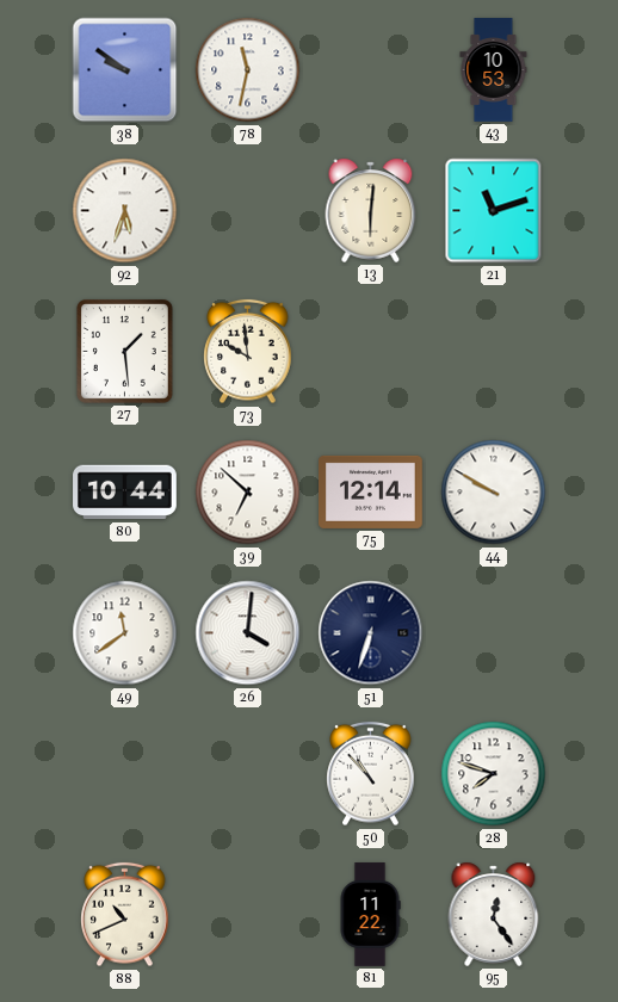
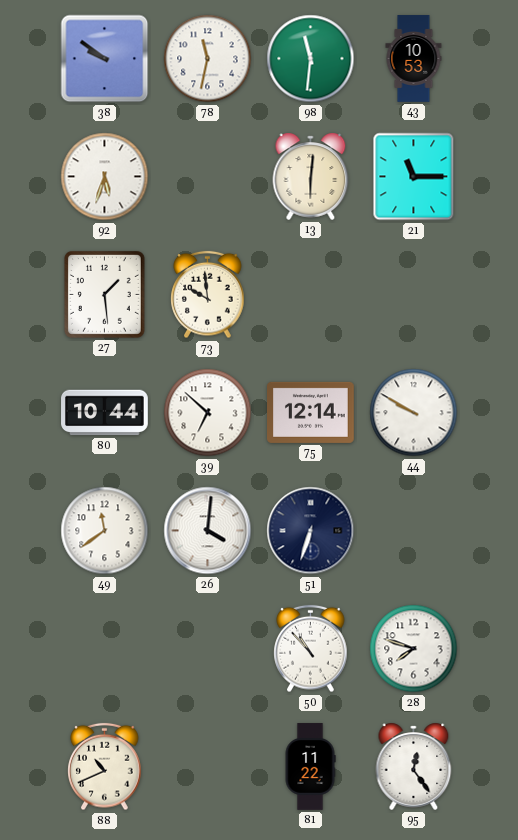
98: none -> 11:31 (311, 59)
21: 11:12 -> 11:15 (414, 177)
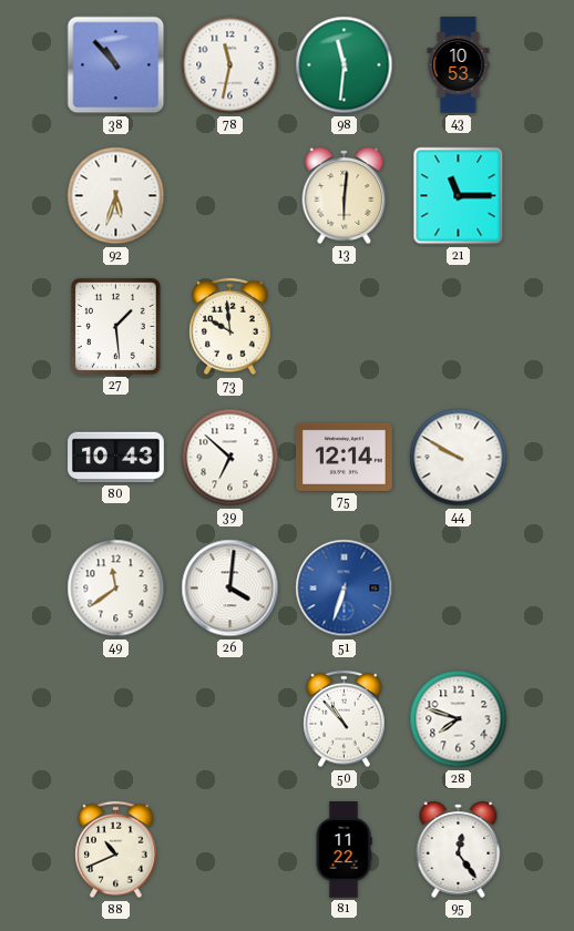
38: 9:51 -> 10:53 (116, 65)
80: 10:44 -> 10:43 (116, 458)
51 dial: navy -> blue (345, 589)
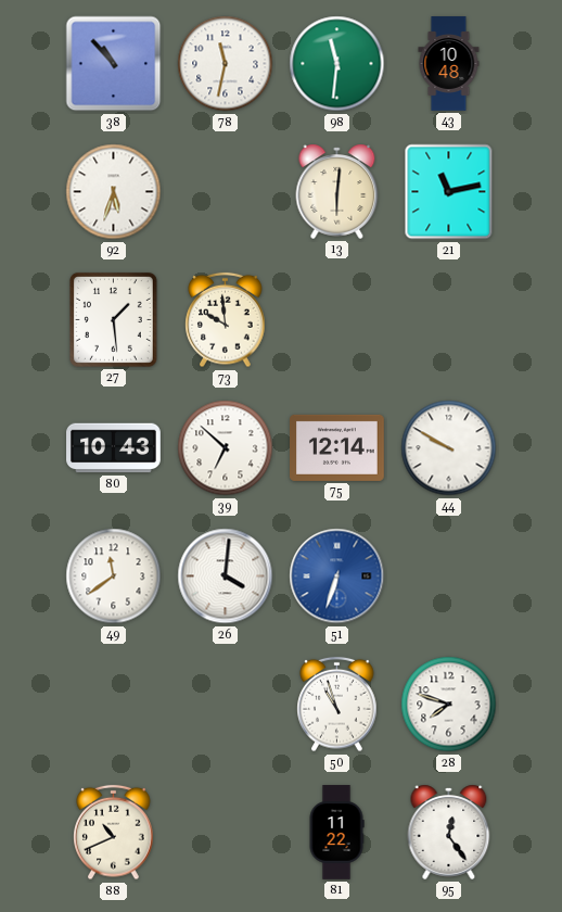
43: 10:53 -> 10:48 (449, 64)
21: 11:15 -> 11:13 (449, 192)
50: 10:53 -> 10:57 (337, 705)
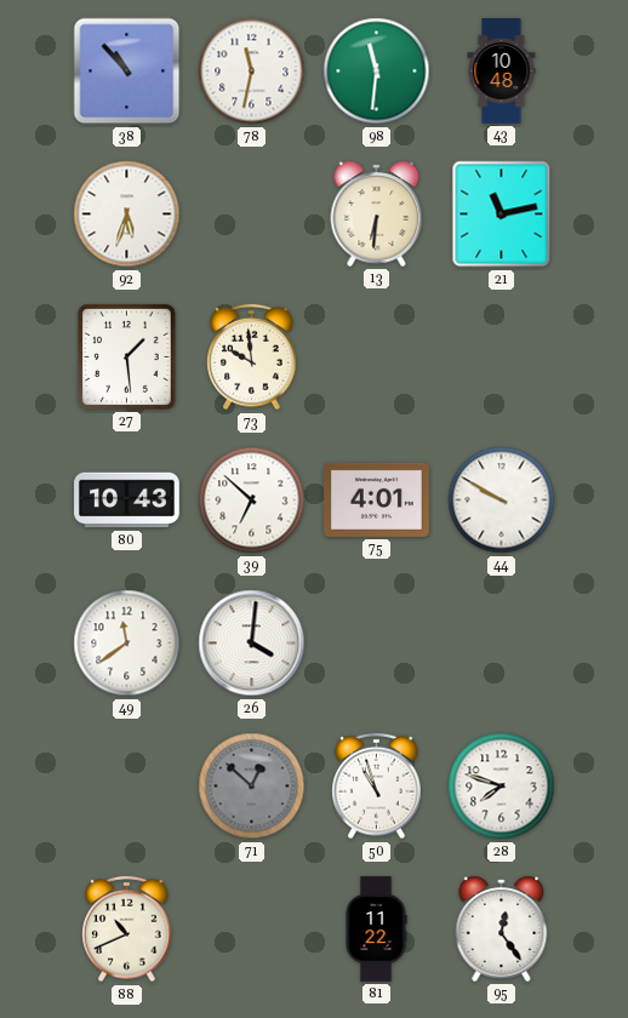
13: 6:01 -> 6:31 (377, 213)
75: 12:14 -> 4:01 (377, 499)
51: 6:33 -> none (337, 577)
71: none -> 12:52 (252, 787)
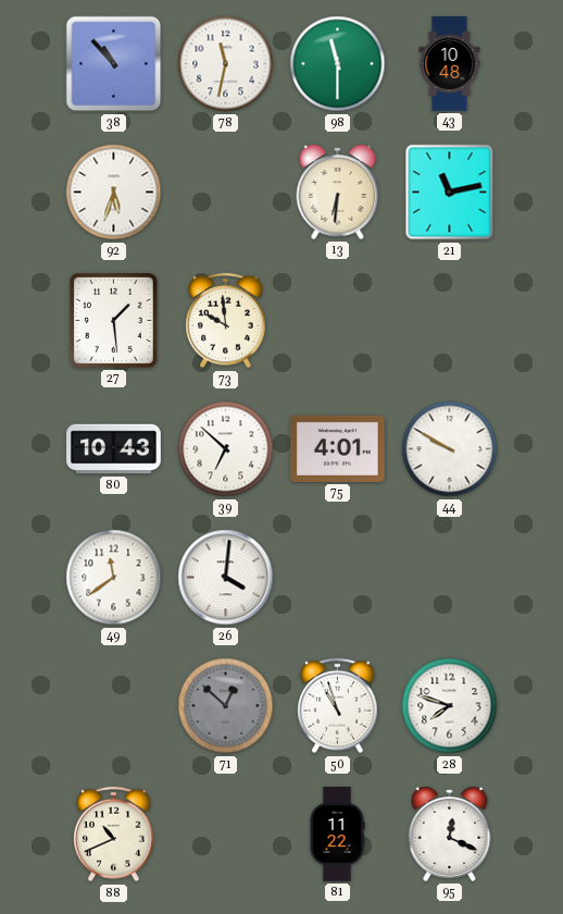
98: 11:31 -> 11:30 (338, 64)
95: 12:24 -> 12:19 (450, 833)
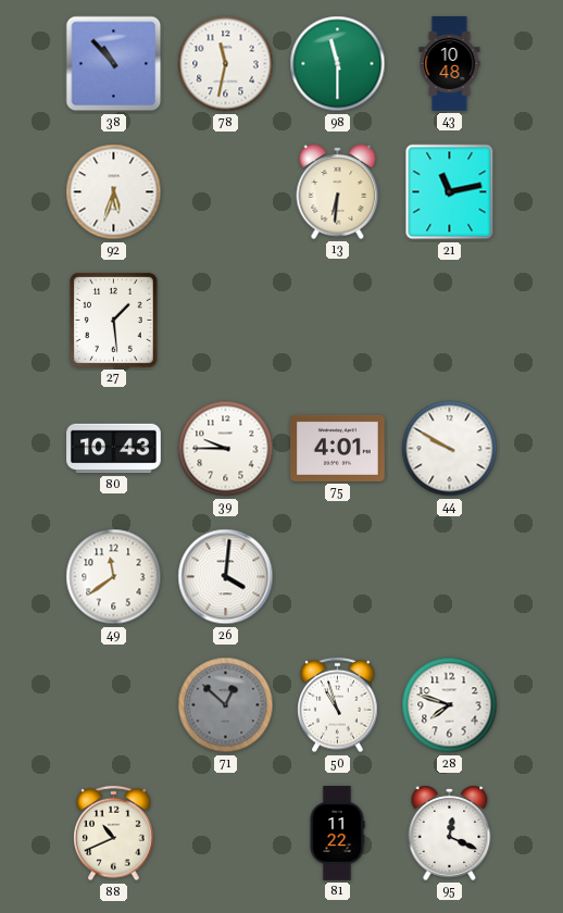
73: 9:59 -> none (226, 321)
39: 6:52 -> 9:45 (226, 449)
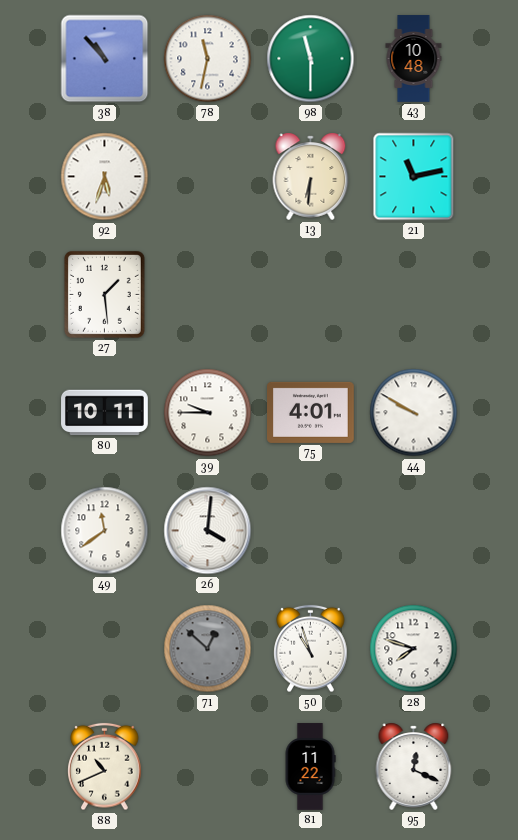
80: 10:43 -> 10:11 (105, 413)
